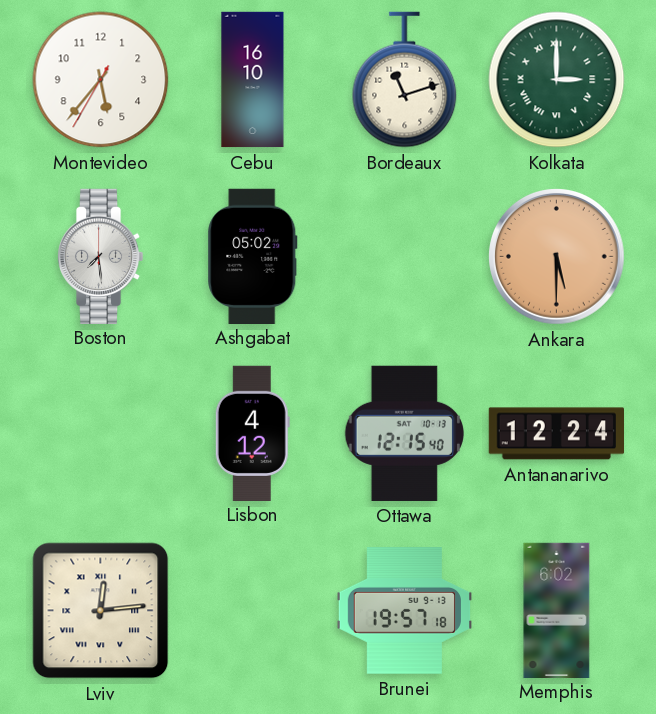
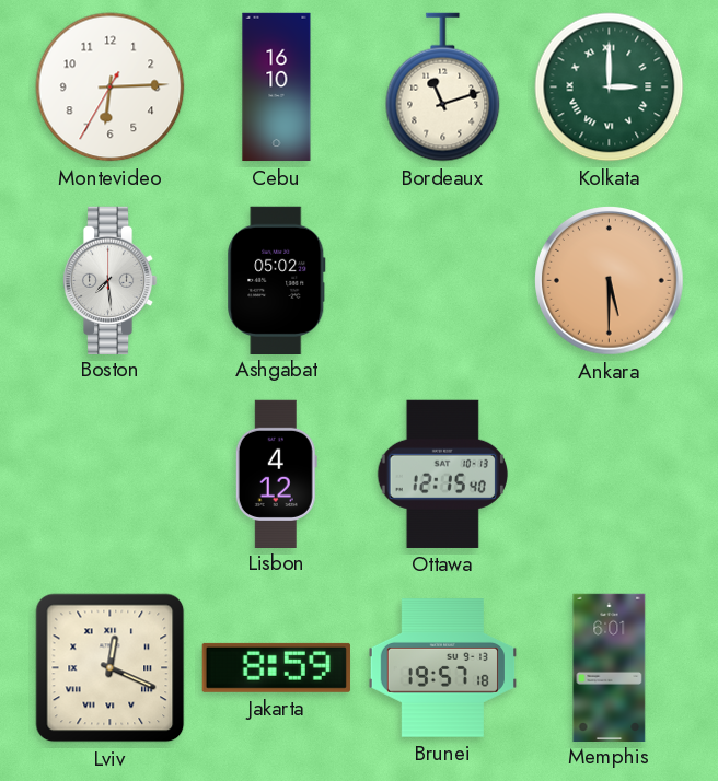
Montevideo: 5:36 -> 6:14 (111, 88)
Antananarivo: 12:24 -> none (556, 434)
Lviv: 12:14 -> 12:19 (111, 668)
Jakarta: none -> 8:59 (276, 667)
Memphis: 6:02 -> 6:01 (610, 667)
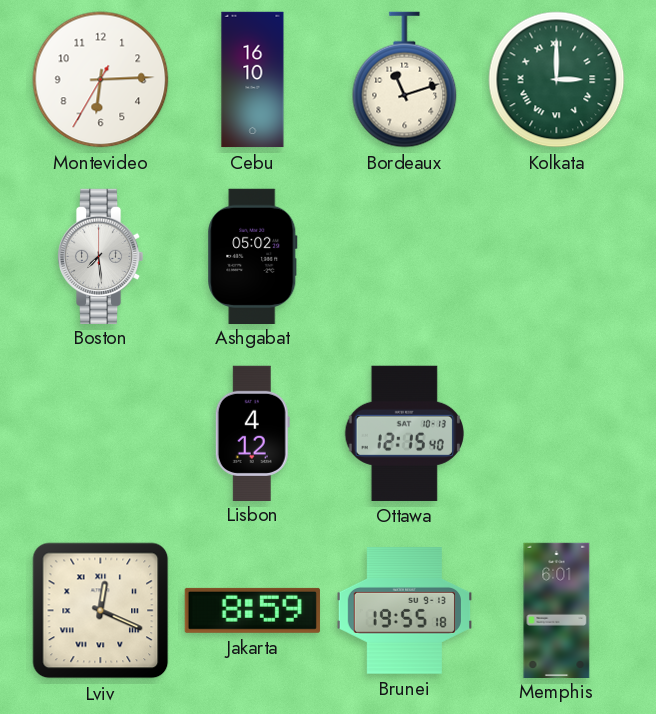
Ankara: 5:30 -> none (610, 281)
Brunei: 19:57 -> 19:55 (404, 611)
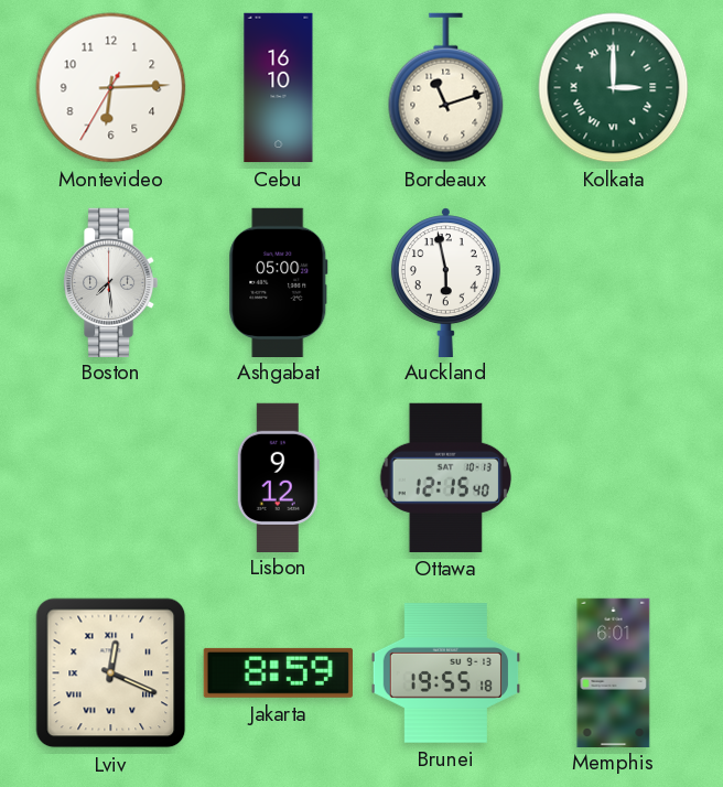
Ashgabat: 05:02 -> 05:00 (279, 282)
Auckland: none -> 5:58 (445, 282)
Lisbon: 4:12 -> 9:12 (278, 477)
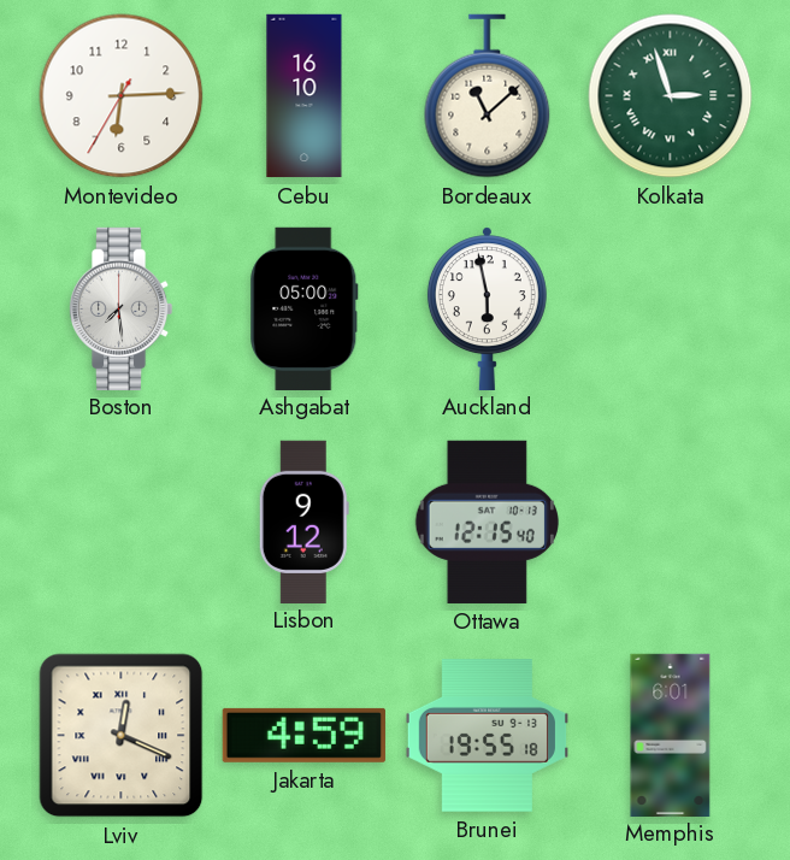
Bordeaux: 11:12 -> 11:08 (488, 96)
Kolkata: 3:00 -> 2:57 (671, 96)
Jakarta: 8:59 -> 4:59 (303, 735)
